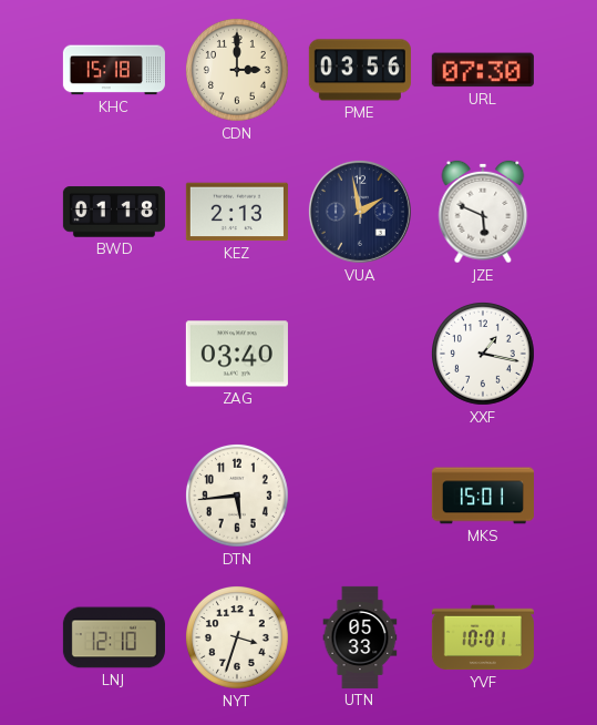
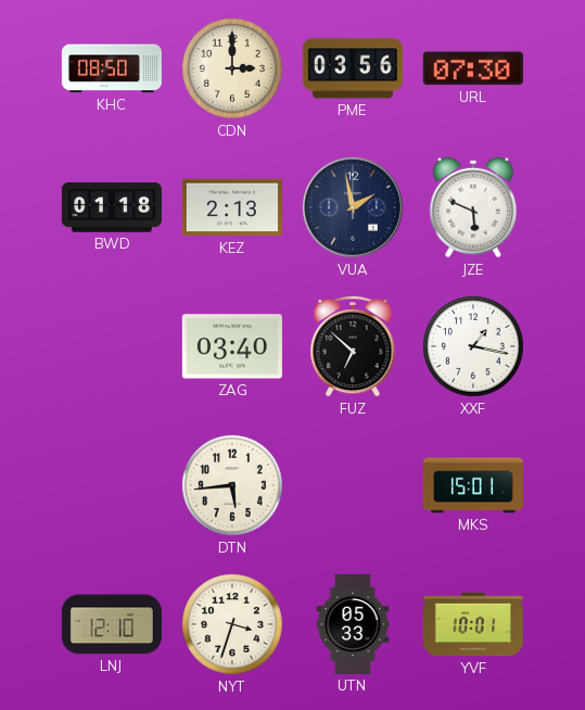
KHC: 15:18 -> 08:50 (112, 68)
FUZ: none -> 6:52 (353, 346)
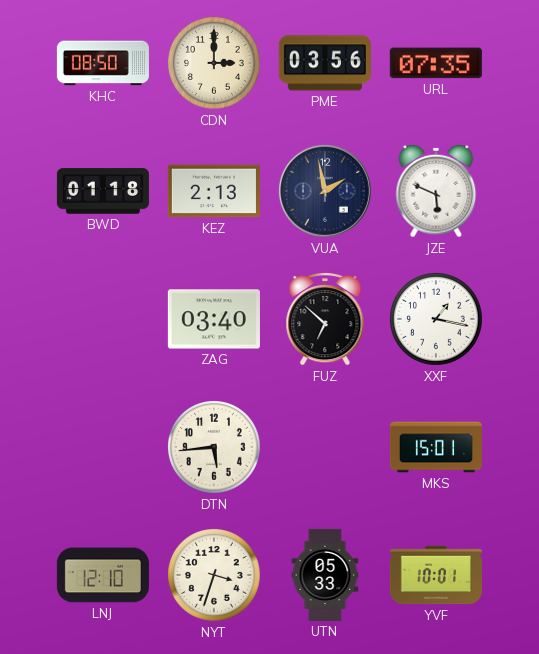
URL: 07:30 -> 07:35 (436, 63)
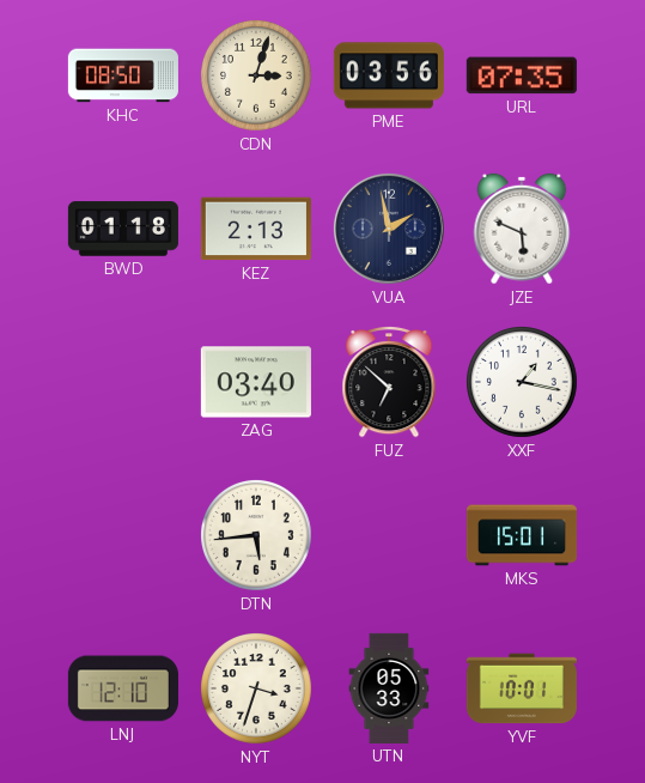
CDN: 3:00 -> 3:03 (257, 77)
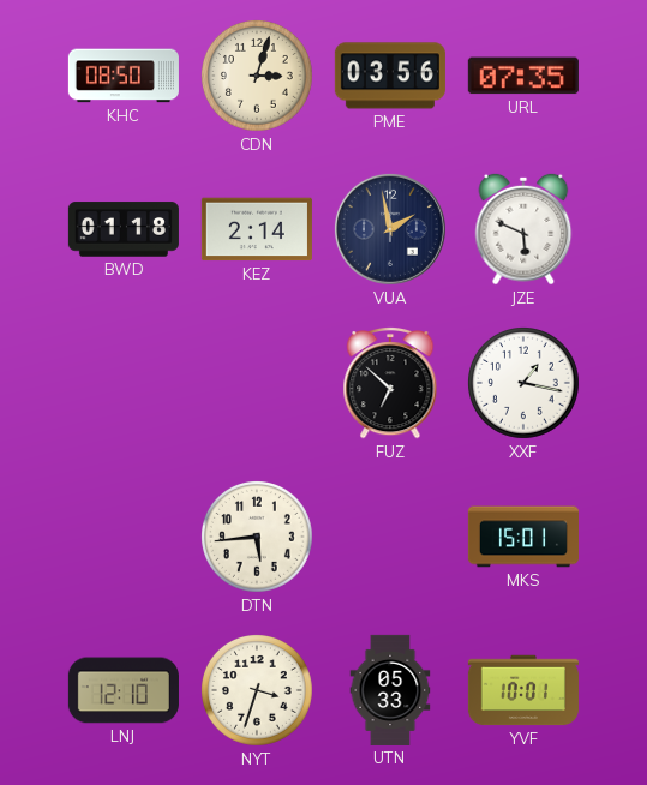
KEZ: 2:13 -> 2:14 (257, 229)
ZAG: 03:40 -> none (256, 382)
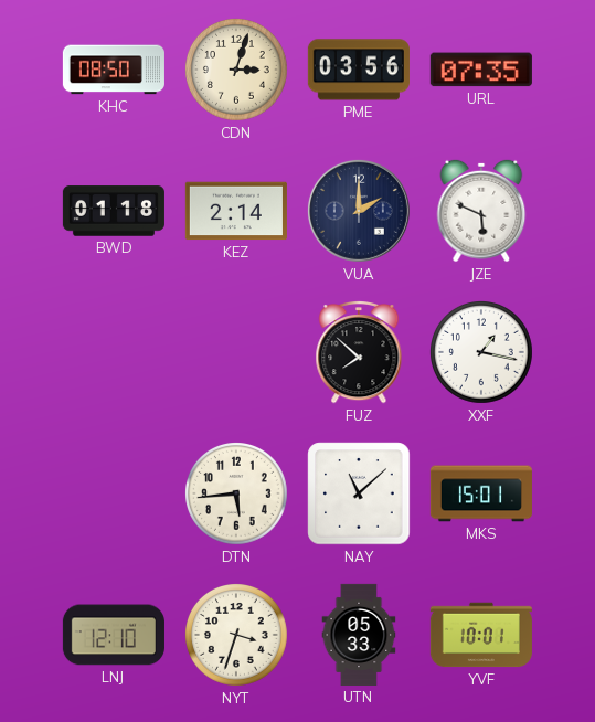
VUA: 1:58 -> 2:00 (359, 211)
FUZ: 6:52 -> 7:52 (359, 352)
NAY: none -> 11:08 (359, 493)
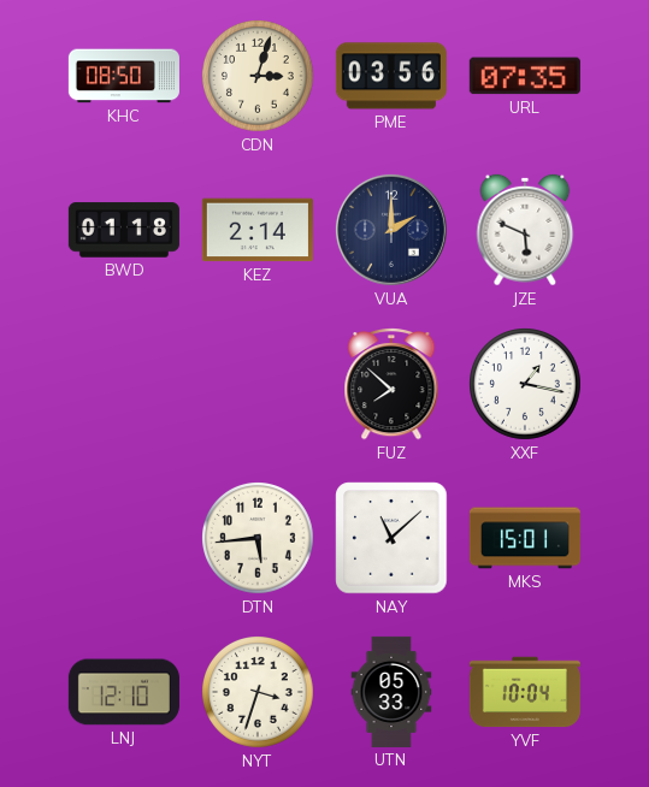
YVF: 10:01 -> 10:04 (525, 692)
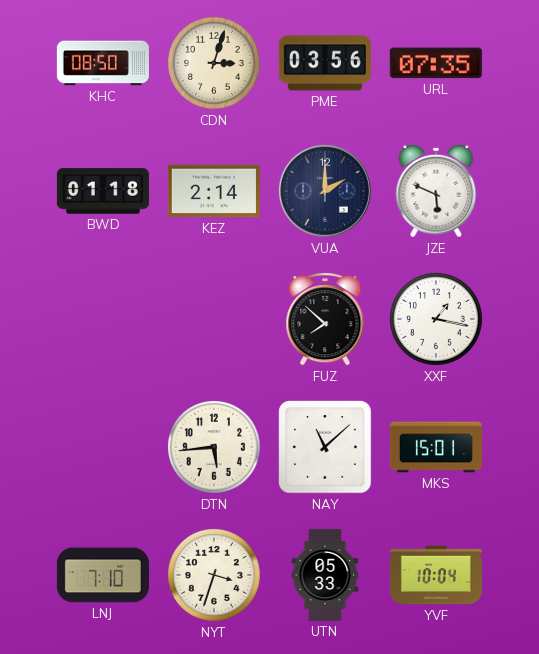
LNJ: 12:10 -> 7:10 (103, 575)
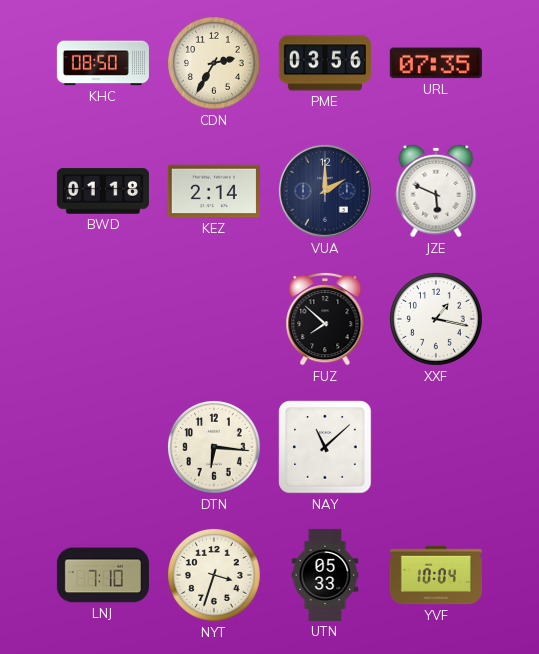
CDN: 3:03 -> 2:35 (215, 64)
DTN: 5:44 -> 6:16 (215, 448)
MKS: 15:01 -> none (436, 447)
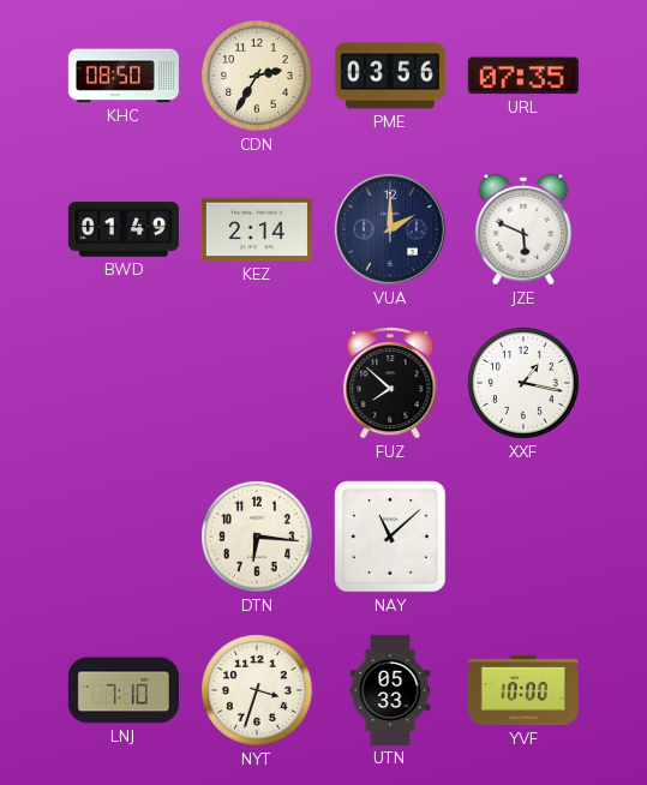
BWD: 01:18 -> 01:49 (124, 229)
YVF: 10:04 -> 10:00 (523, 690)
